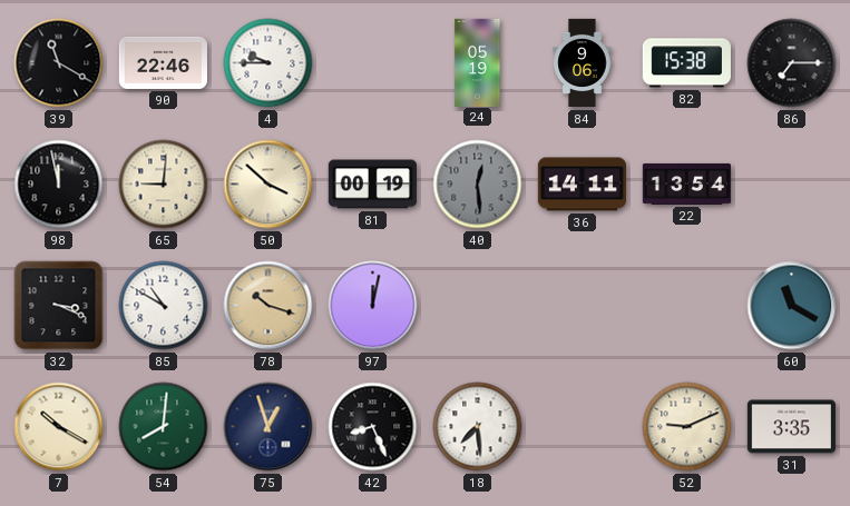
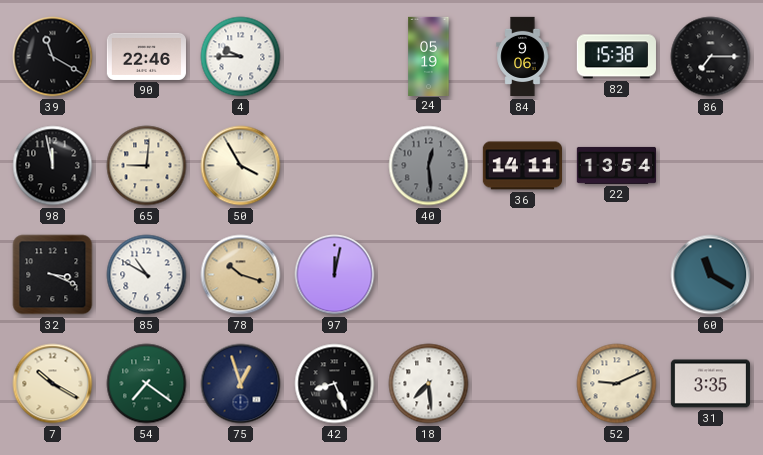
50: 3:52 -> 3:55 (241, 166)
81: 00:19 -> none (372, 185)
54: 8:01 -> 7:21 (147, 384)
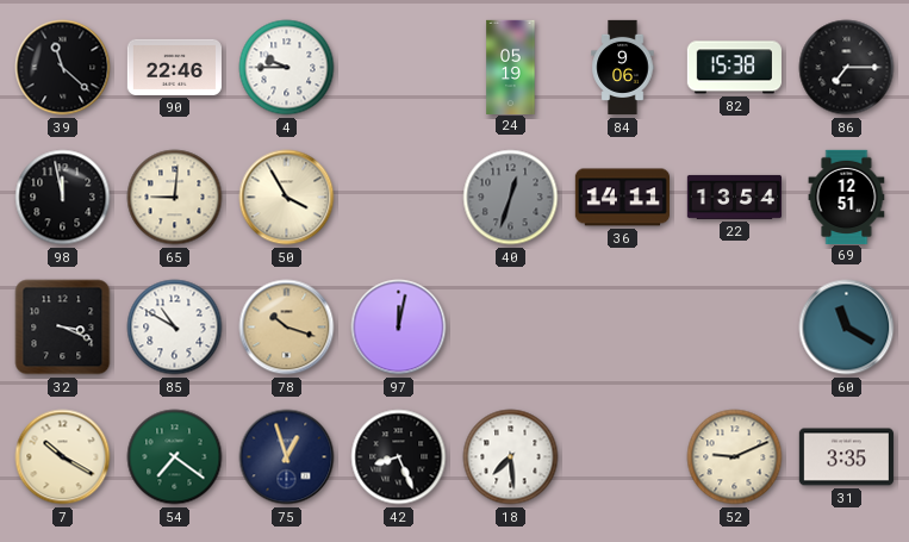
39: 11:20 -> 11:22 (63, 68)
40: 12:29 -> 12:33 (511, 198)
69: none -> 12:51 (847, 197)
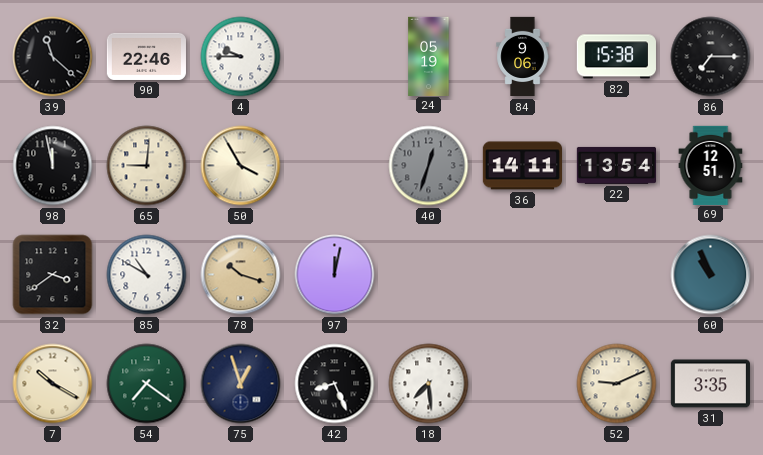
32: 3:19 -> 3:39 (53, 275)
60: 11:20 -> 10:56 (711, 275)
